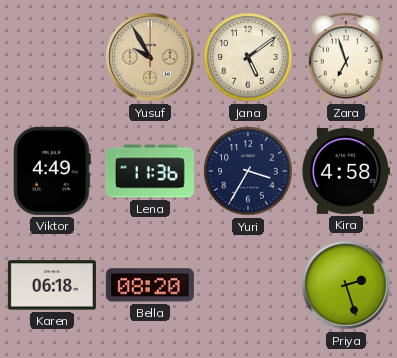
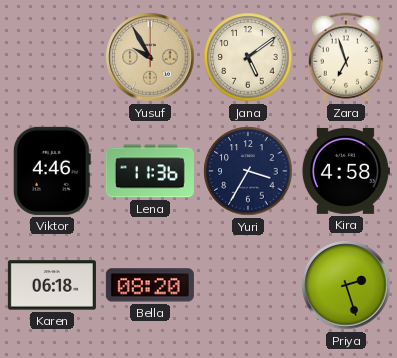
Viktor: 4:49 -> 4:46 (52, 171)
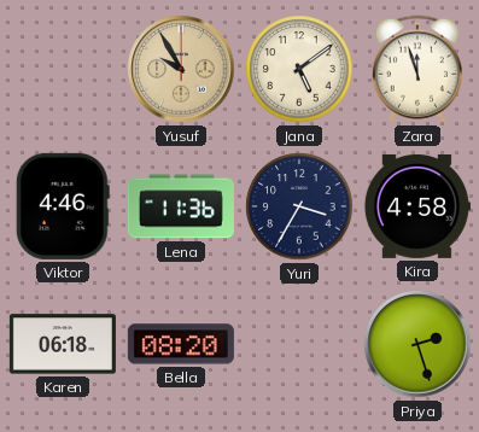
Zara: 6:57 -> 11:57 (417, 69)
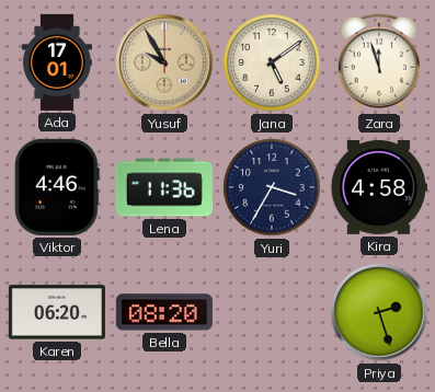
Ada: none -> 17:01 (57, 62)
Karen: 06:18 -> 06:20 (57, 312)
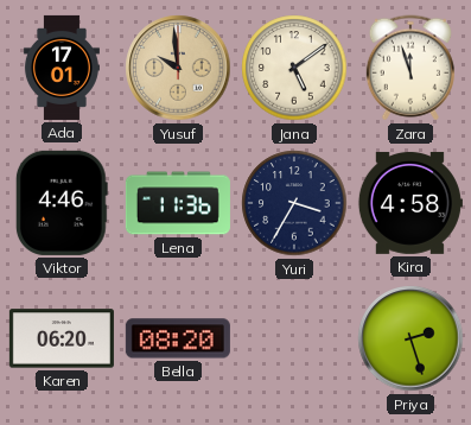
Yusuf: 9:55 -> 9:59 (178, 68)
